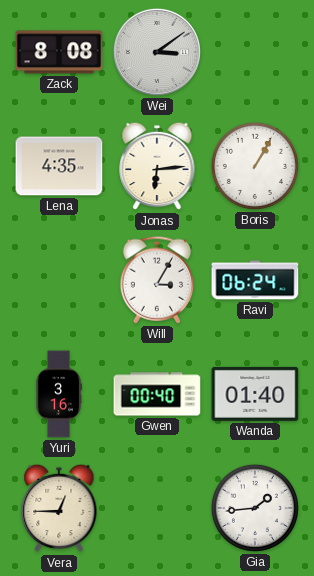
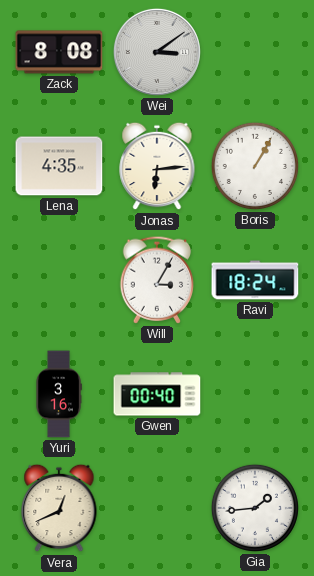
Ravi: 06:24 -> 18:24 (255, 280)
Wanda: 01:40 -> none (255, 394)
Vera: 12:45 -> 12:41 (59, 508)
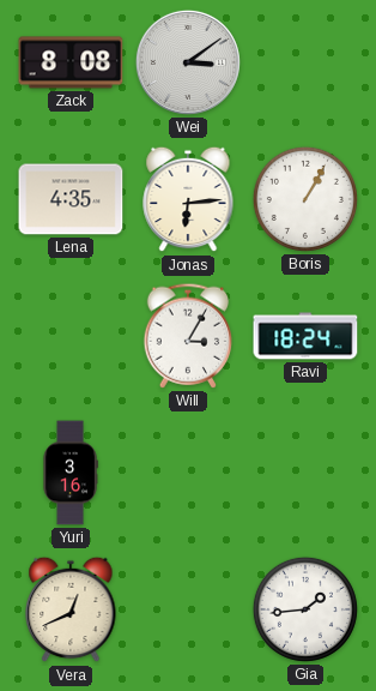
Gwen: 00:40 -> none (157, 394)
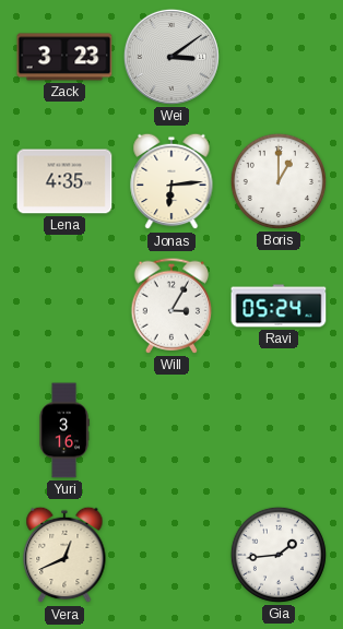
Zack: 8:08 -> 3:23 (64, 57)
Boris: 1:05 -> 1:00 (279, 181)
Ravi: 18:24 -> 05:24 (279, 306)
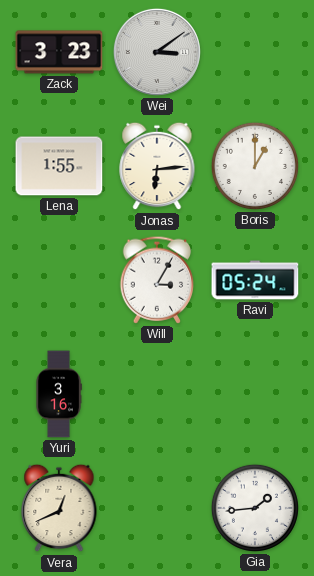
Lena: 4:35 -> 1:55 (59, 166)
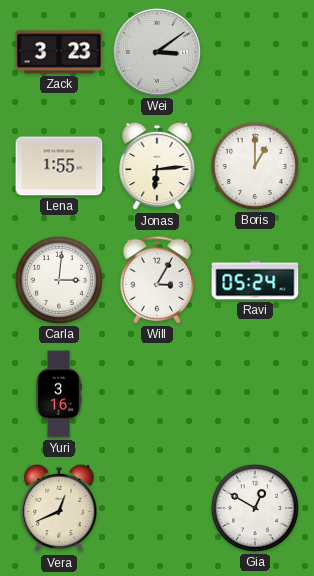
Carla: none -> 3:01 (59, 280)
Gia: 1:44 -> 12:50 (255, 508)
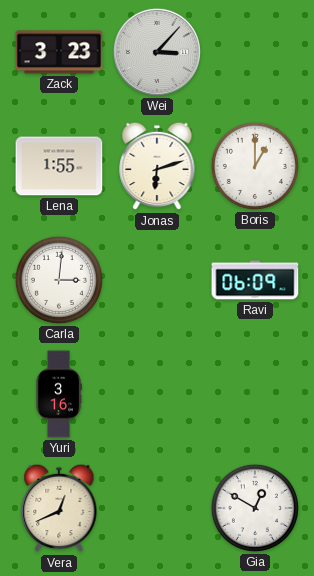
Wei: 3:09 -> 3:07 (157, 52)
Jonas: 6:14 -> 6:12 (157, 166)
Will: 3:05 -> none (157, 280)
Ravi: 05:24 -> 06:09 (255, 280)
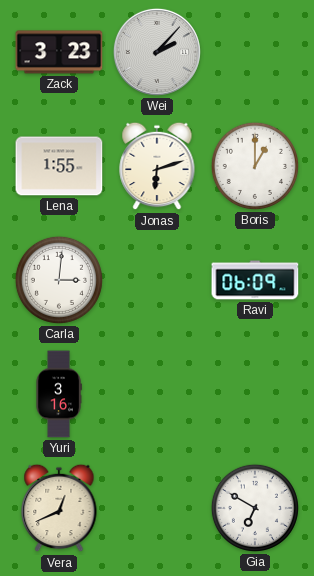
Wei: 3:07 -> 2:07 (157, 52)
Gia: 12:50 -> 6:50 (255, 508)
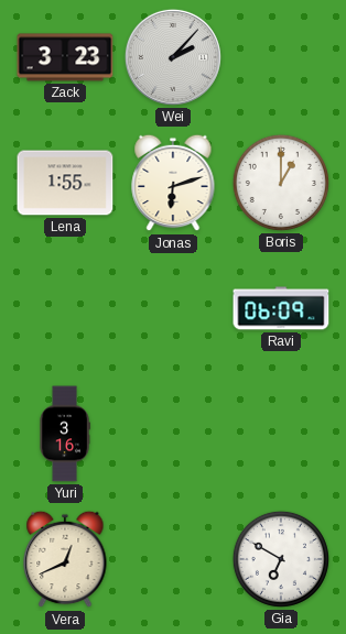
Carla: 3:01 -> none (59, 280)
